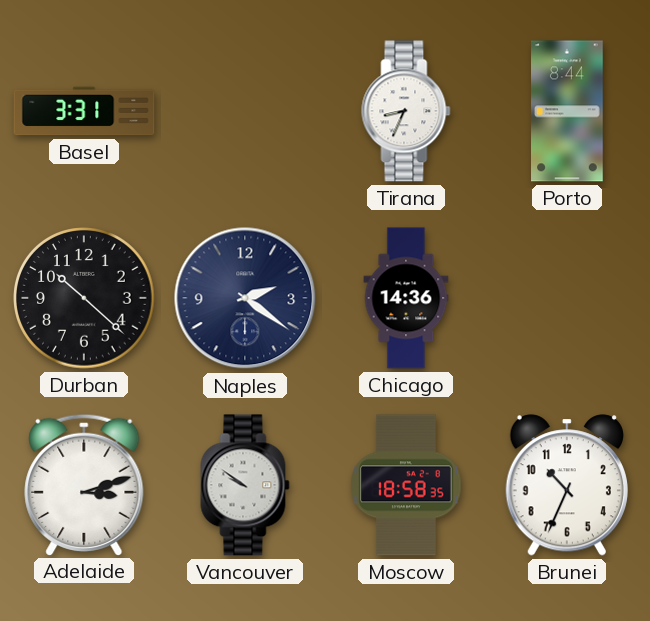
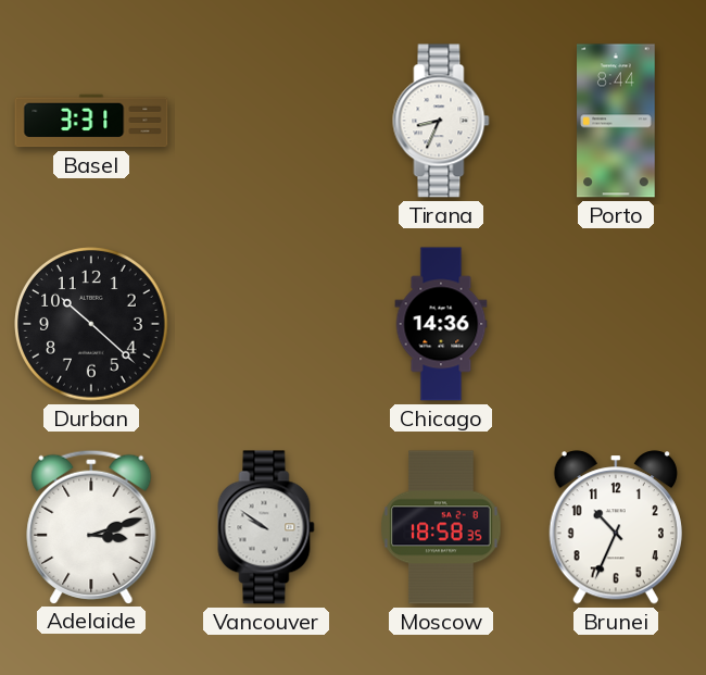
Naples: 2:21 -> none (245, 298)
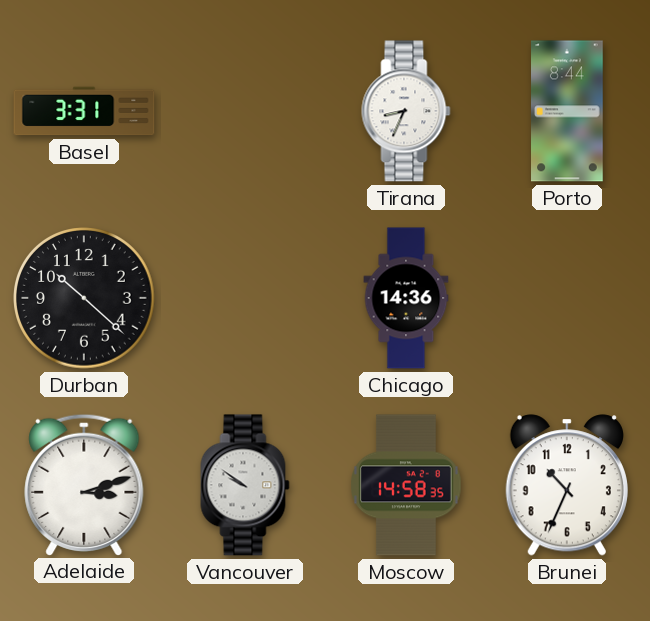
Moscow: 18:58 -> 14:58 (406, 485)
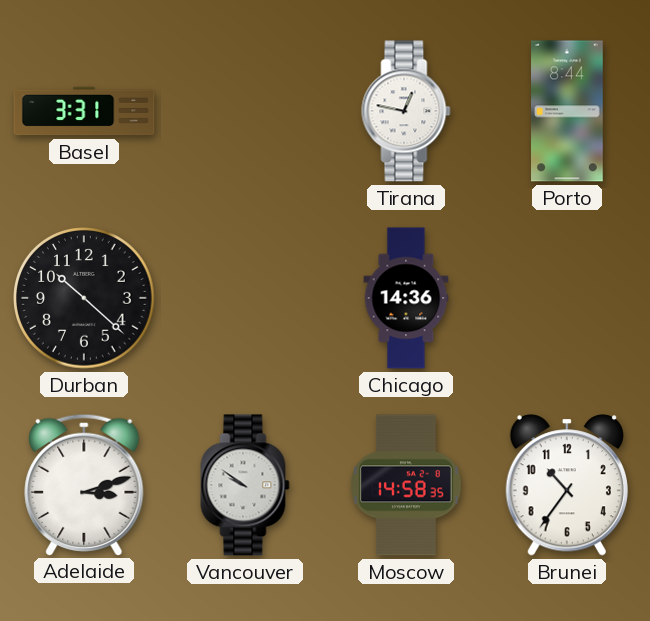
Tirana: 8:34 -> 12:47 (406, 111)
Brunei: 10:34 -> 10:36 (567, 485)
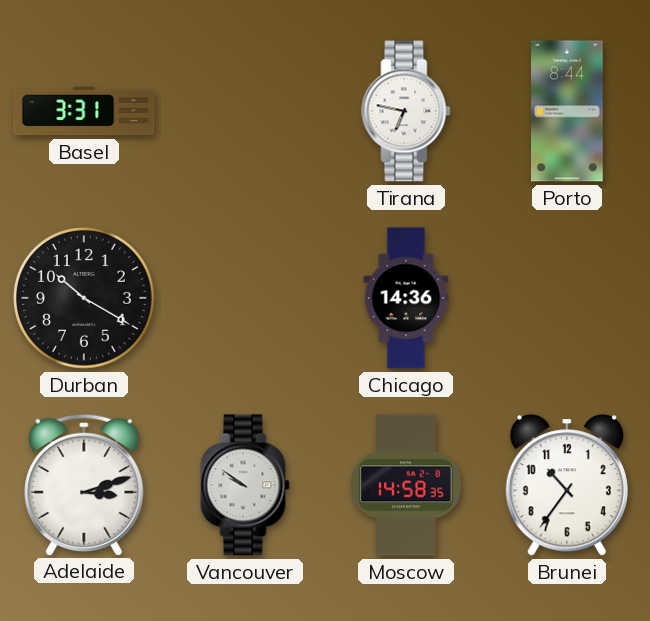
Tirana: 12:47 -> 6:47 (406, 111)
Durban: 10:22 -> 10:20 (84, 298)
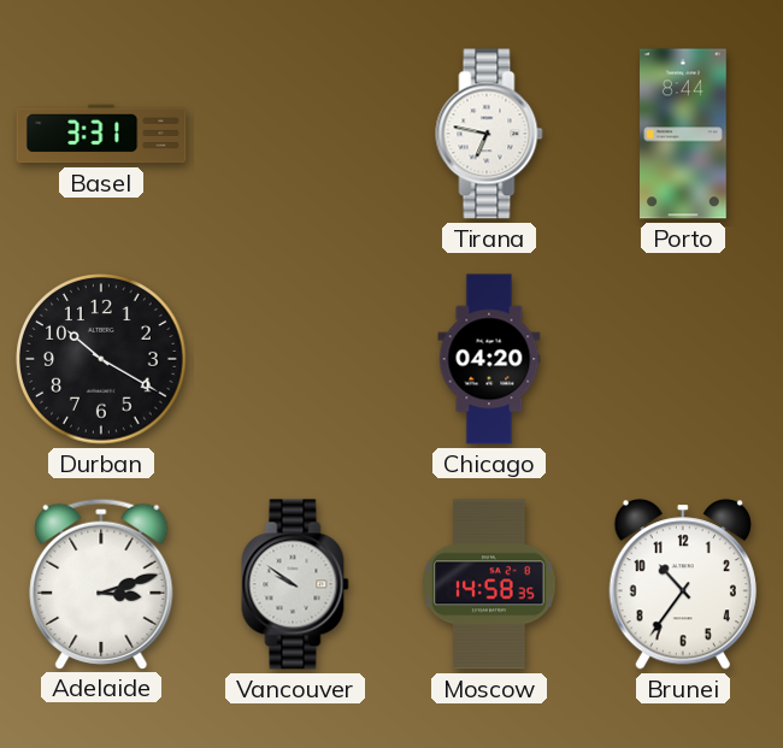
Chicago: 14:36 -> 04:20 (489, 359)
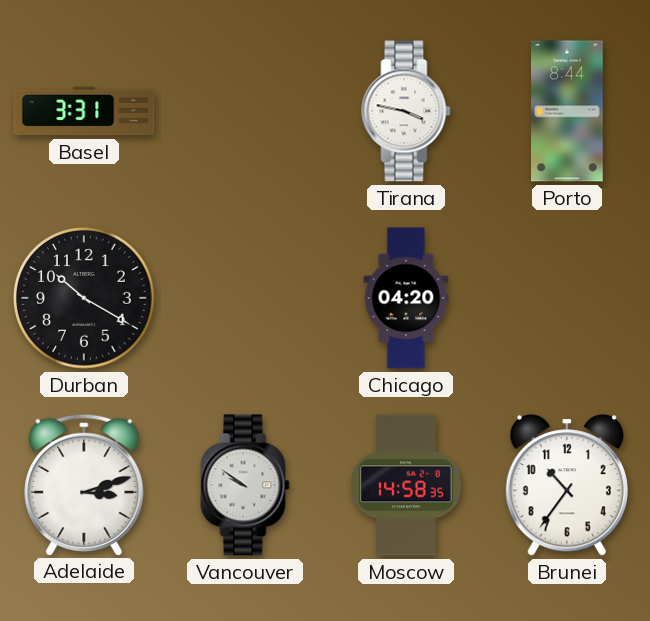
Tirana: 6:47 -> 3:47 (406, 111)
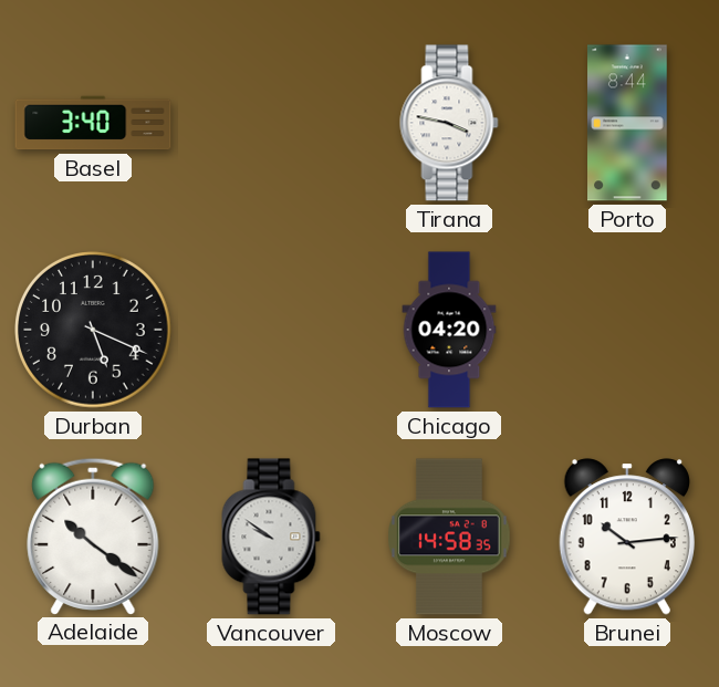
Basel: 3:31 -> 3:40 (93, 123)
Durban: 10:20 -> 5:19 (93, 330)
Adelaide: 3:12 -> 10:21 (93, 535)
Brunei: 10:36 -> 10:14 (627, 537)
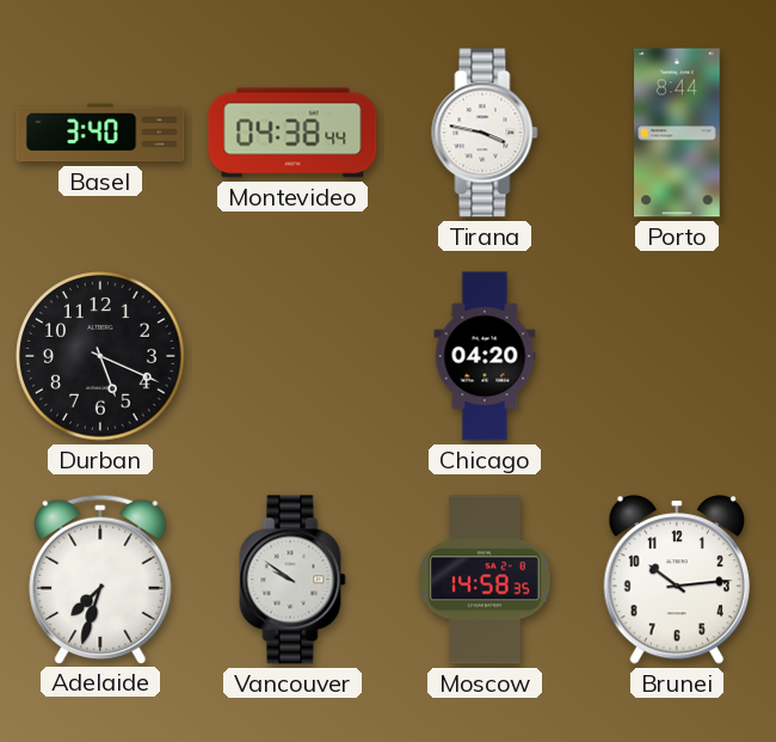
Montevideo: none -> 04:38 (292, 133)
Adelaide: 10:21 -> 7:33 (100, 578)
